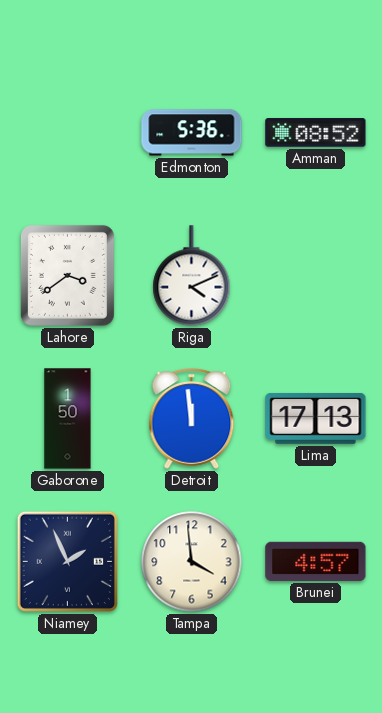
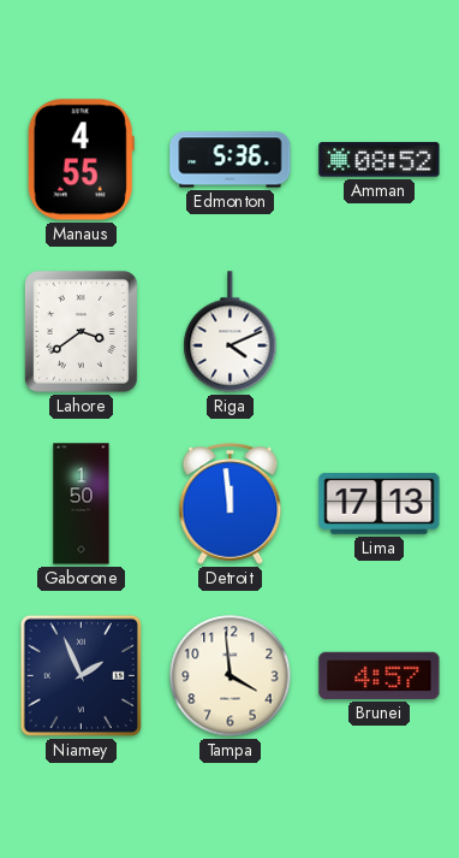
Manaus: none -> 4:55 (81, 160)
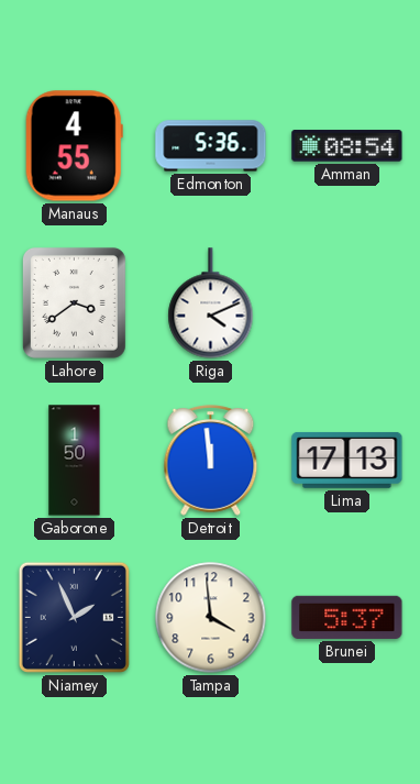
Amman: 08:52 -> 08:54 (347, 146)
Brunei: 4:57 -> 5:37 (347, 617)
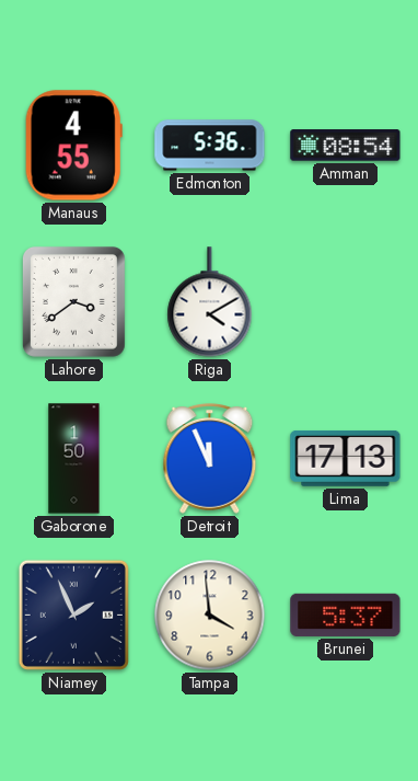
Riga: 4:11 -> 4:10 (210, 302)
Detroit: 11:59 -> 11:56 (210, 459)
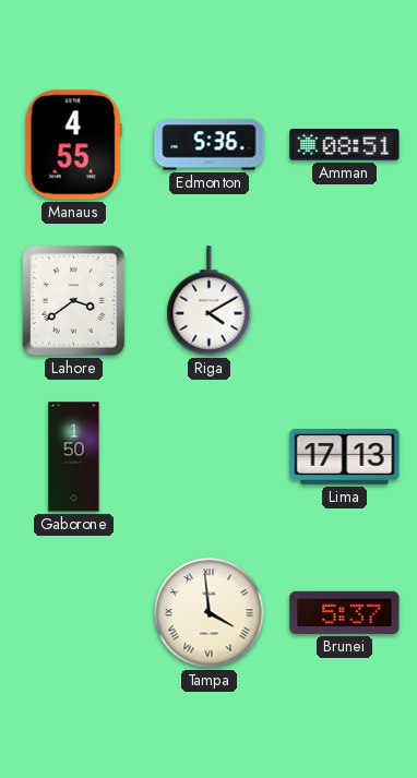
Amman: 08:54 -> 08:51 (345, 145)
Detroit: 11:56 -> none (210, 459)
Niamey: 1:56 -> none (73, 615)
Tampa numerals: Arabic -> Roman (210, 613)
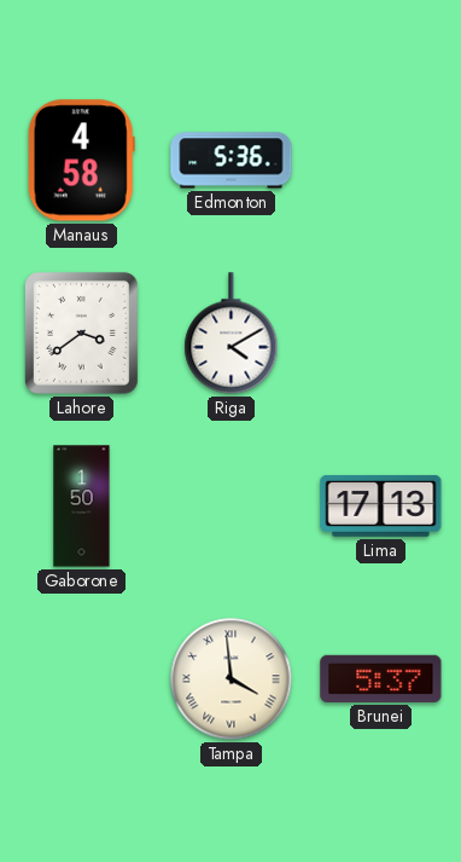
Manaus: 4:55 -> 4:58 (81, 161)
Amman: 08:51 -> none (345, 145)
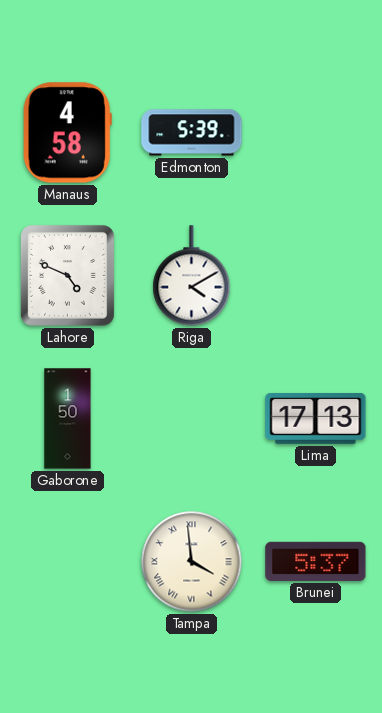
Edmonton: 5:36 -> 5:39 (192, 133)
Lahore: 3:39 -> 4:49 (67, 275)
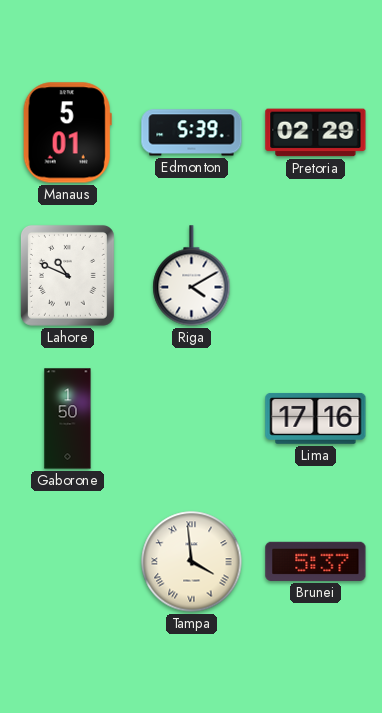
Manaus: 4:58 -> 5:01 (67, 133)
Pretoria: none -> 02:29 (316, 133)
Lahore: 4:49 -> 10:49 (67, 275)
Lima: 17:13 -> 17:16 (316, 418)
